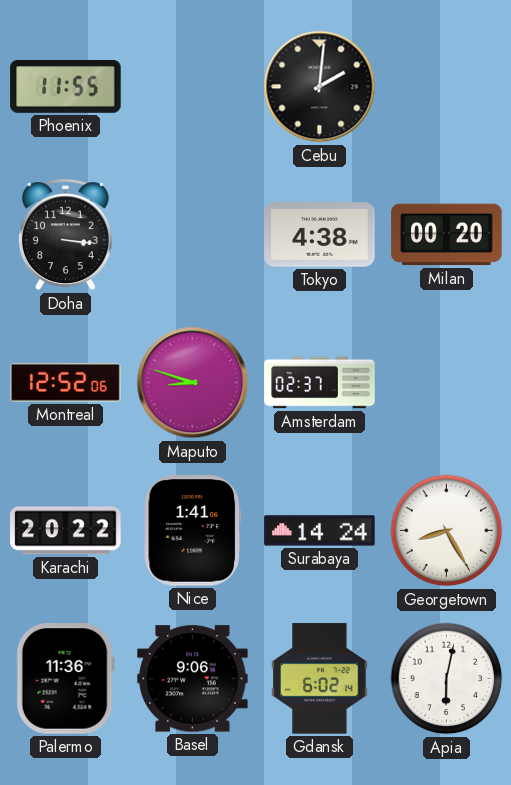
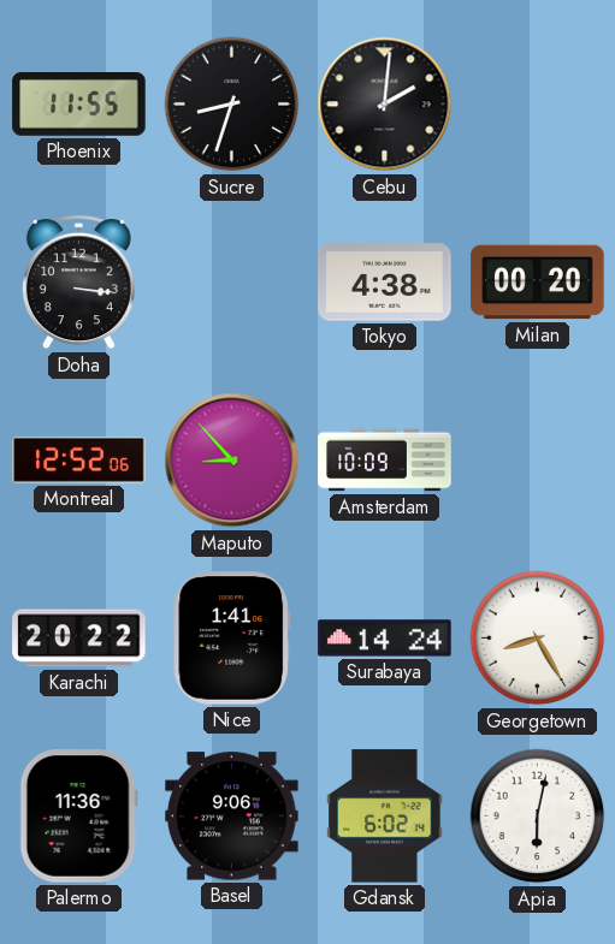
Sucre: none -> 8:33 (232, 105)
Maputo: 8:48 -> 8:53 (232, 461)
Amsterdam: 02:37 -> 10:09 (385, 461)
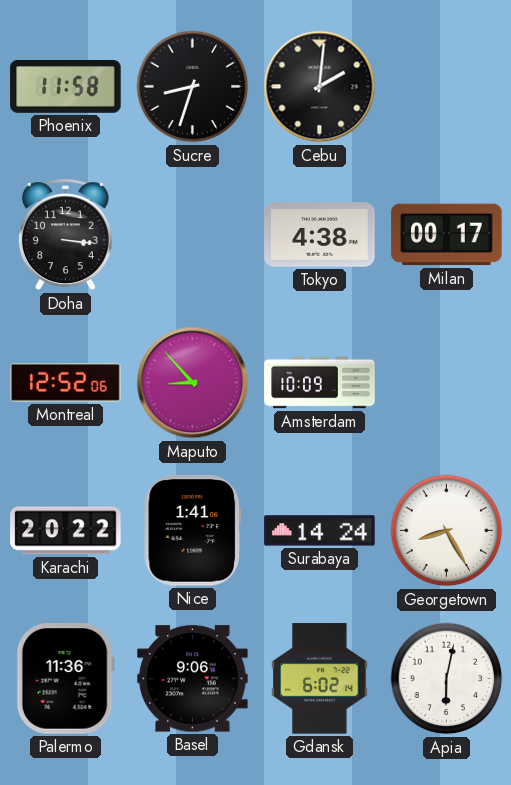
Phoenix: 11:55 -> 11:58 (66, 87)
Milan: 00:20 -> 00:17 (447, 235)
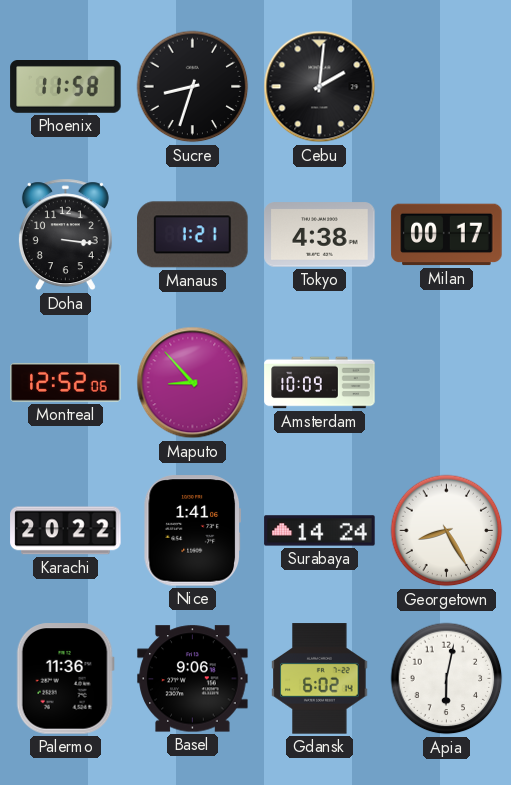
Manaus: none -> 1:21 (193, 235)
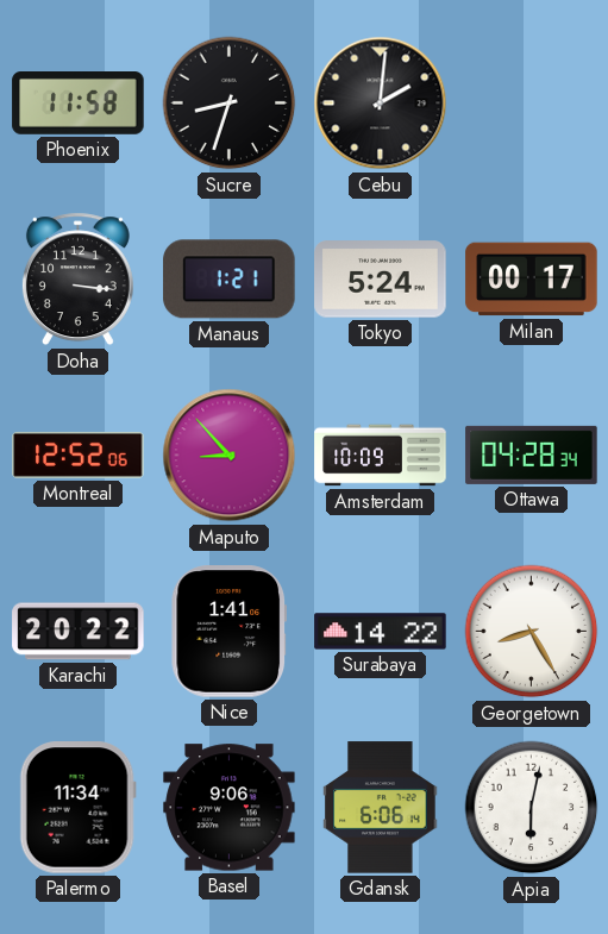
Tokyo: 4:38 -> 5:24 (381, 280)
Ottawa: none -> 04:28 (532, 455)
Surabaya: 14:24 -> 14:22 (381, 632)
Palermo: 11:36 -> 11:34 (77, 808)
Gdansk: 6:02 -> 6:06 (381, 808)
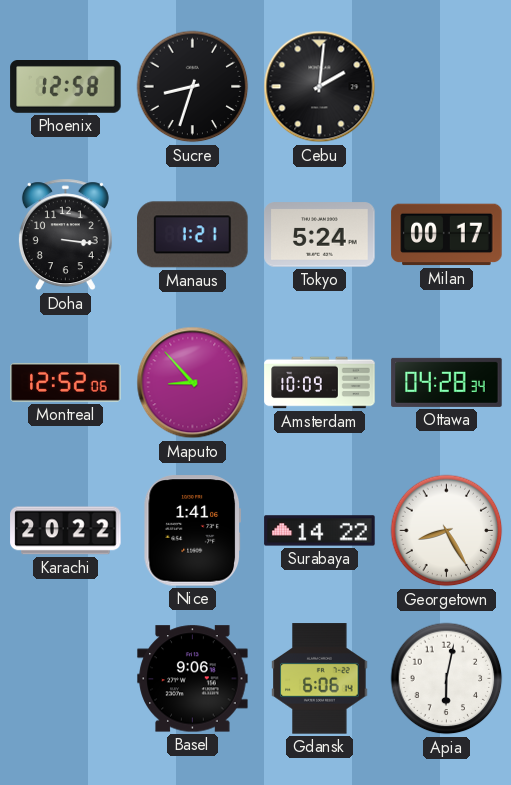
Phoenix: 11:58 -> 12:58 (66, 87)
Palermo: 11:34 -> none (77, 808)
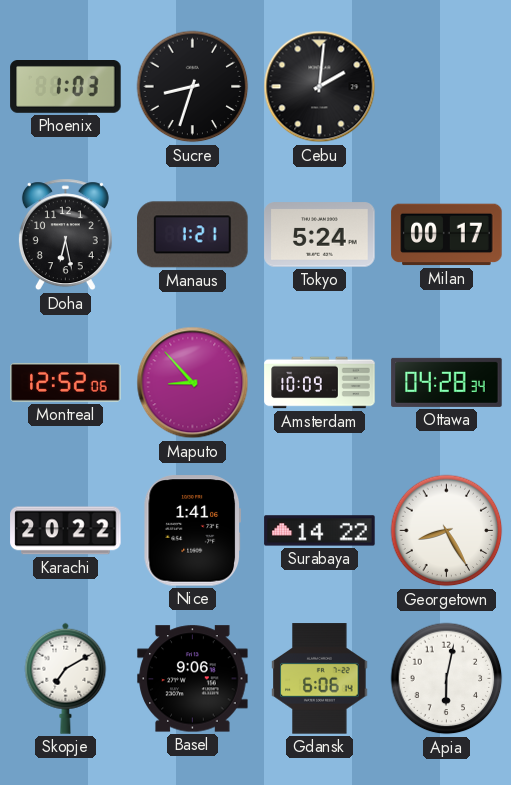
Phoenix: 12:58 -> 1:03 (66, 87)
Doha: 3:16 -> 6:28 (65, 235)
Skopje: none -> 7:10 (66, 678)
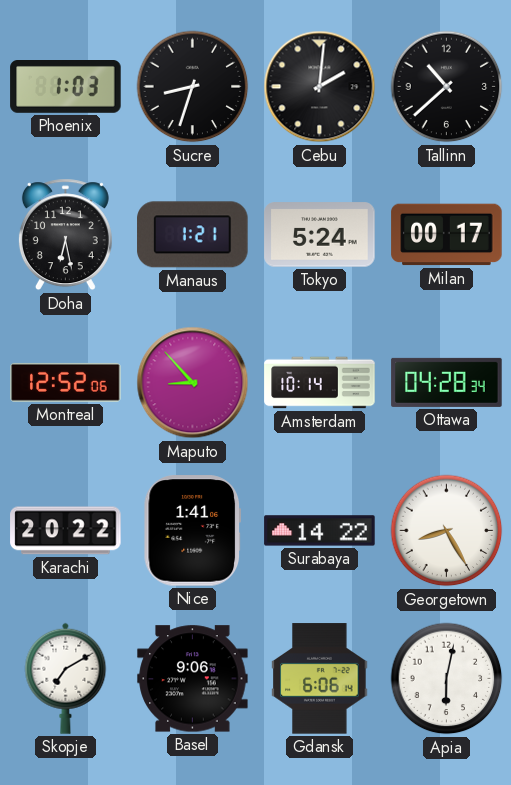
Tallinn: none -> 10:38 (447, 87)
Amsterdam: 10:09 -> 10:14 (320, 383)
